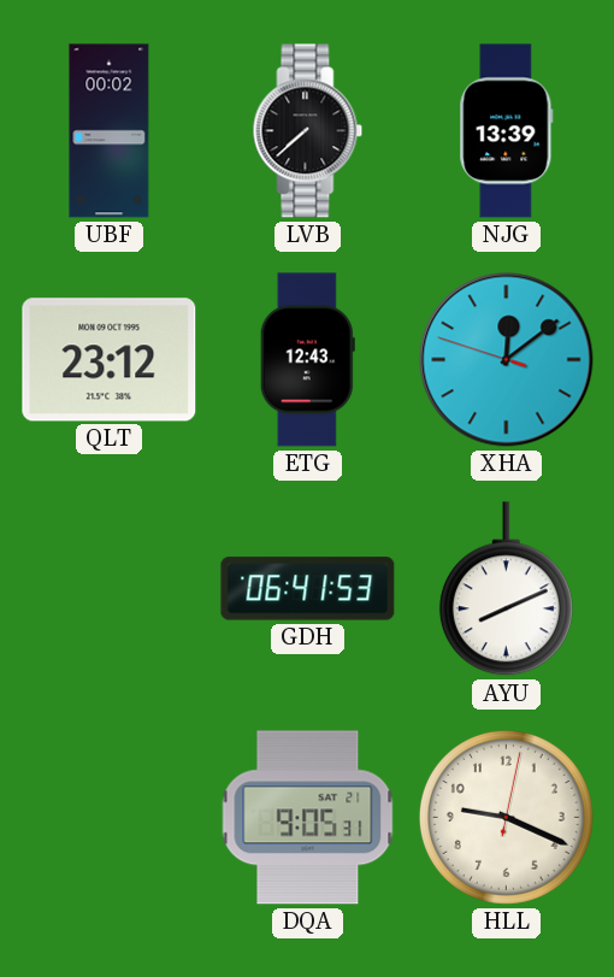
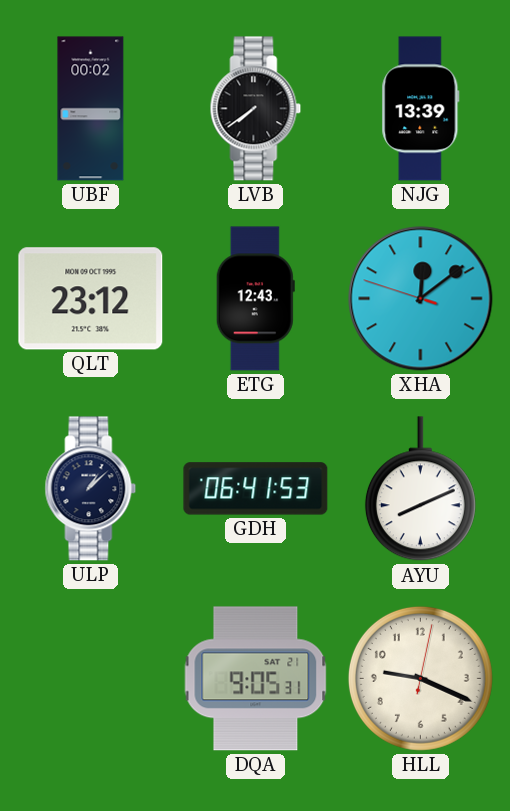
LVB: 7:38 -> 7:39 (256, 109)
ULP: none -> 1:08 (91, 489)
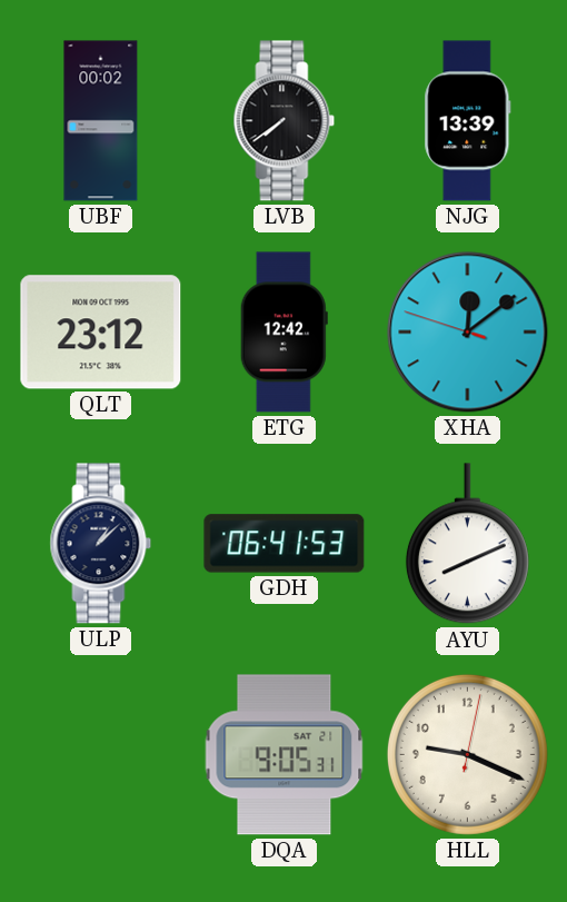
ETG: 12:43 -> 12:42 (283, 333)
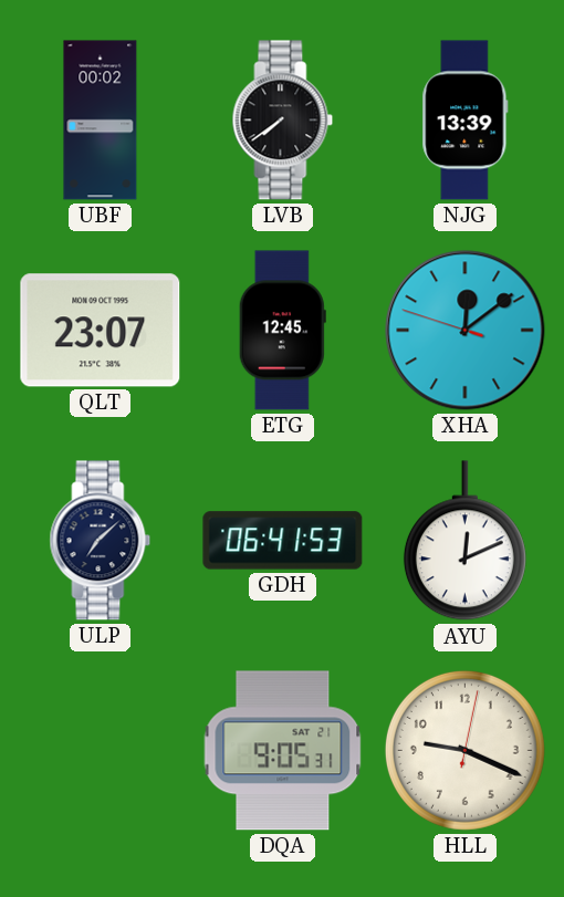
QLT: 23:12 -> 23:07 (101, 331)
ETG: 12:42 -> 12:45 (282, 331)
ULP: 1:08 -> 7:08 (101, 541)
AYU: 8:11 -> 12:11 (464, 541)
